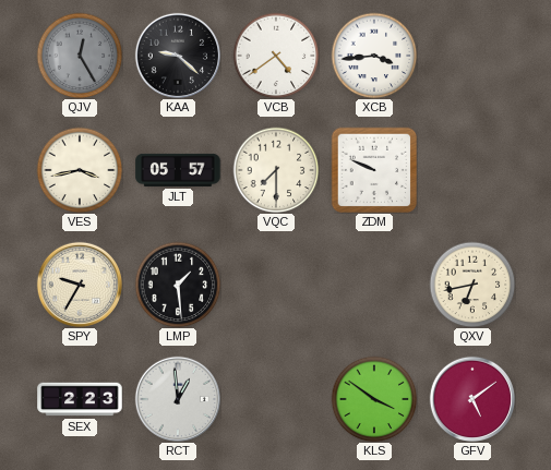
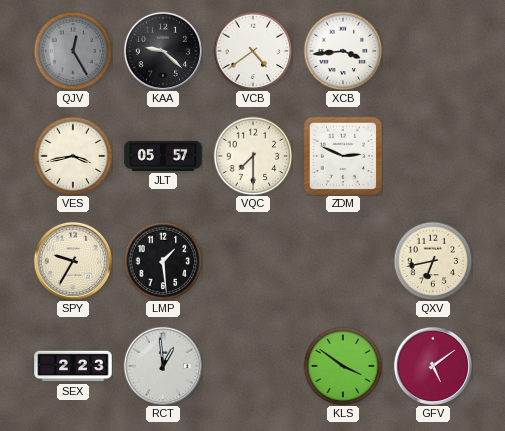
ZDM: 9:49 -> 2:49 (343, 156)
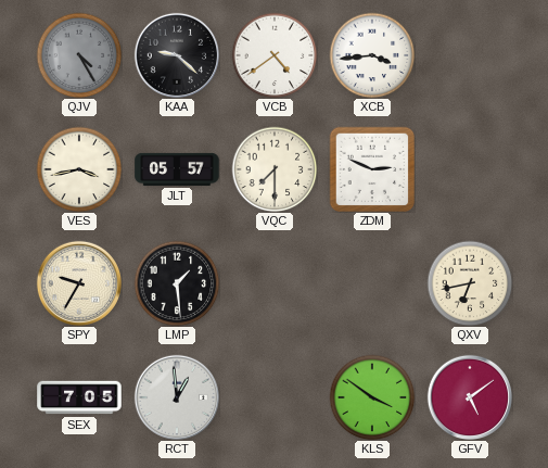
QJV: 12:25 -> 4:25 (79, 55)
SEX: 2:23 -> 7:05 (79, 397)
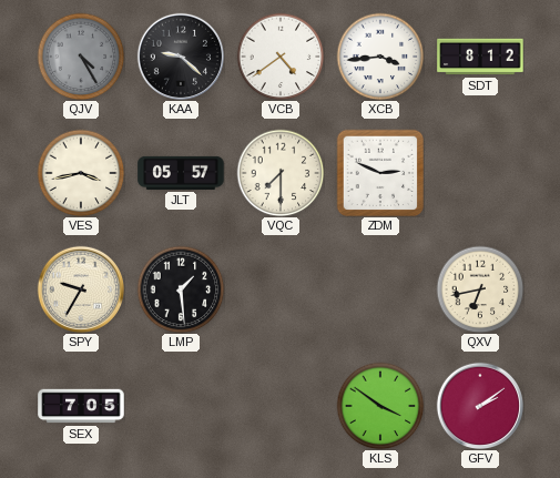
SDT: none -> 8:12 (480, 57)
RCT: 12:59 -> none (176, 396)
GFV: 5:09 -> 2:09 (479, 405)
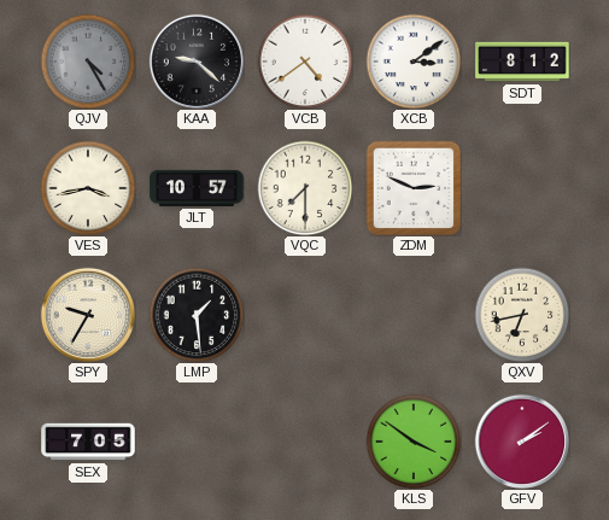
XCB: 3:44 -> 3:09 (414, 62)
JLT: 05:57 -> 10:57 (197, 188)
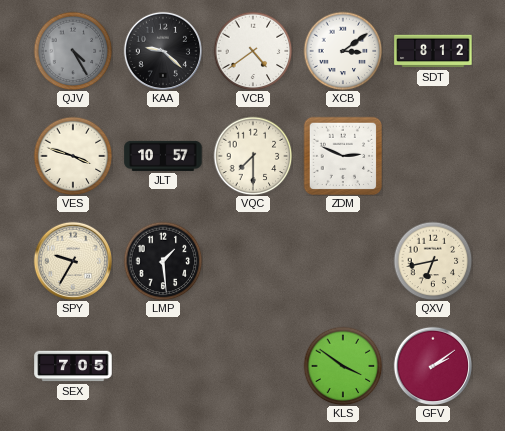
VES: 3:43 -> 3:48 (73, 156)
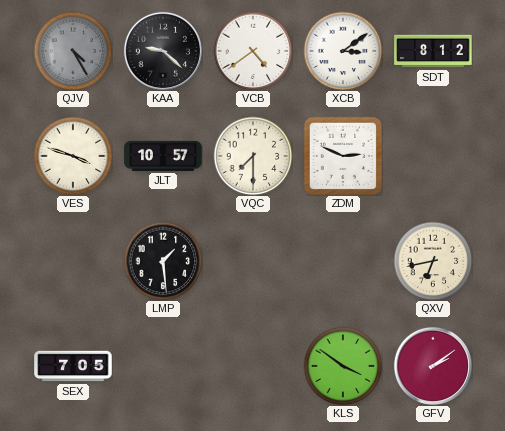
SPY: 9:35 -> none (72, 260)
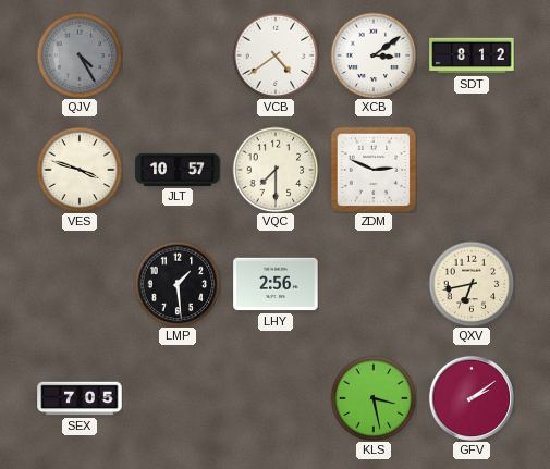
KAA: 9:22 -> none (162, 50)
LHY: none -> 2:56 (276, 284)
KLS: 3:51 -> 3:28 (374, 398)
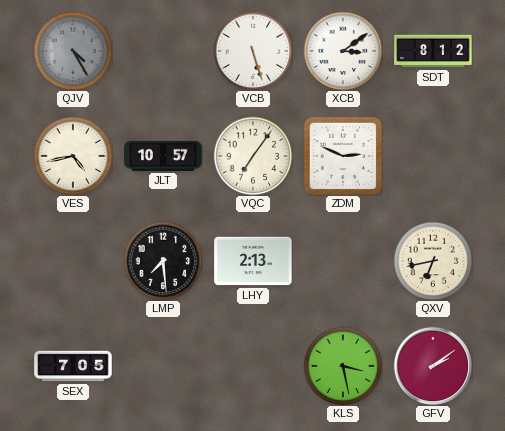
VCB: 4:39 -> 5:27 (253, 51)
VES: 3:48 -> 4:43 (73, 156)
VQC: 7:30 -> 7:06 (253, 156)
LMP: 1:29 -> 7:29 (163, 261)
LHY: 2:56 -> 2:13 (253, 261)
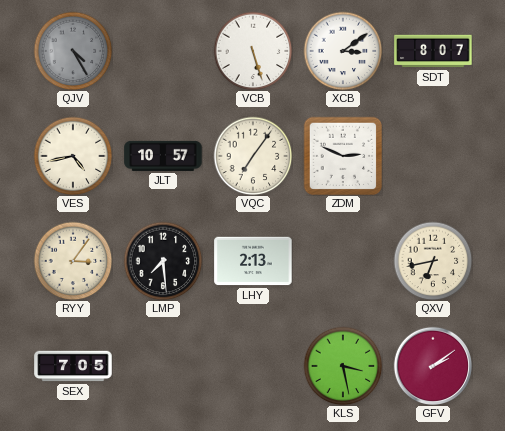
SDT: 8:12 -> 8:07 (433, 51)
RYY: none -> 3:06 (73, 261)
